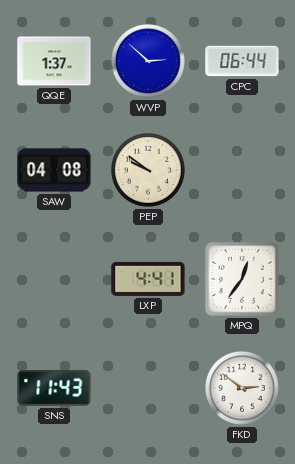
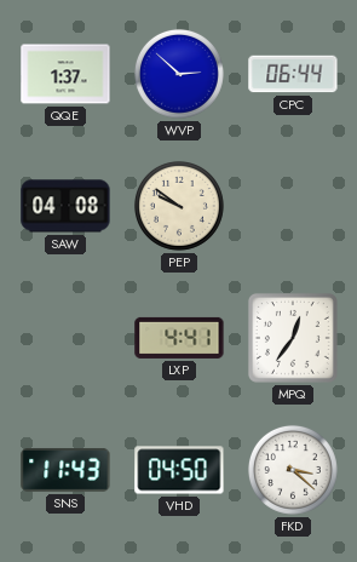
VHD: none -> 04:50 (179, 470)
FKD: 2:51 -> 3:22 (293, 470)
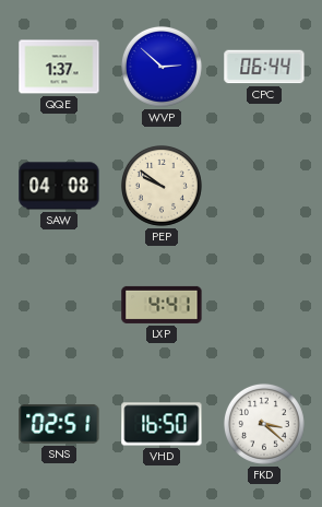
MPQ: 12:36 -> none (293, 338)
SNS: 11:43 -> 02:51 (59, 424)
VHD: 04:50 -> 16:50 (162, 424)
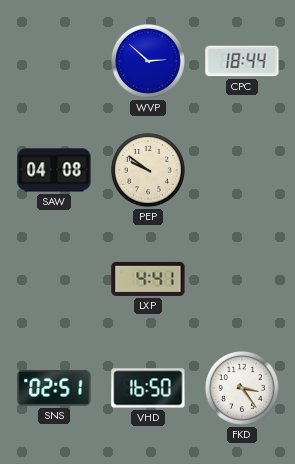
QQE: 1:37 -> none (59, 67)
CPC: 06:44 -> 18:44 (242, 61)
FKD: 3:22 -> 3:24 (242, 388)
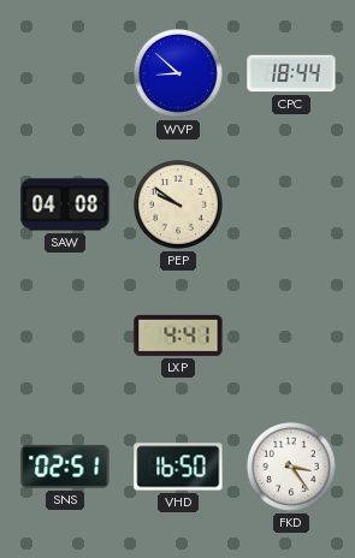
WVP: 2:52 -> 8:52 (178, 73)
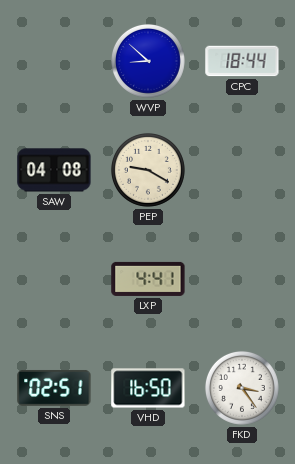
PEP: 9:51 -> 9:20 (148, 170)
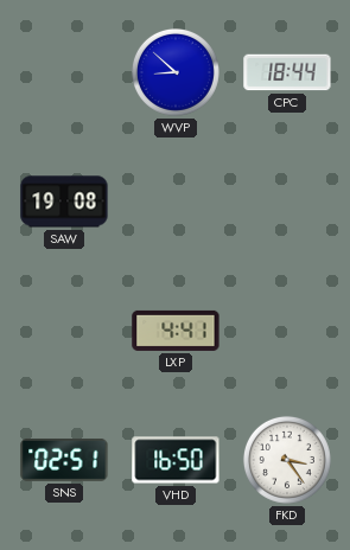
SAW: 04:08 -> 19:08 (64, 202)
PEP: 9:20 -> none (148, 170)
